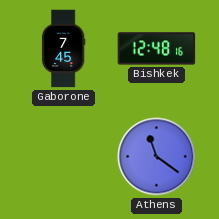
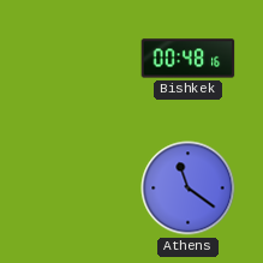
Gaborone: 7:45 -> none (63, 49)
Bishkek: 12:48 -> 00:48 (189, 59)
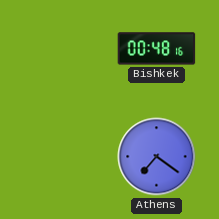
Athens: 11:21 -> 7:21 (157, 157)
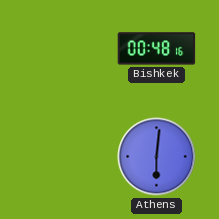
Athens: 7:21 -> 6:01 (157, 157)
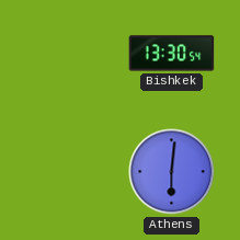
Bishkek: 00:48 -> 13:30 (172, 54)
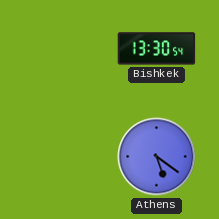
Athens: 6:01 -> 5:21 (157, 157)
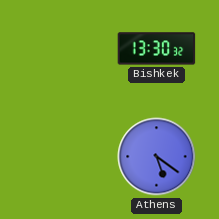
Bishkek: 13:30:54 -> 13:30:32 (157, 49)
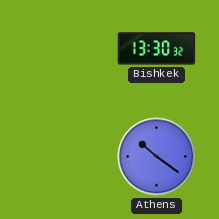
Athens: 5:21 -> 10:21 (157, 157)
